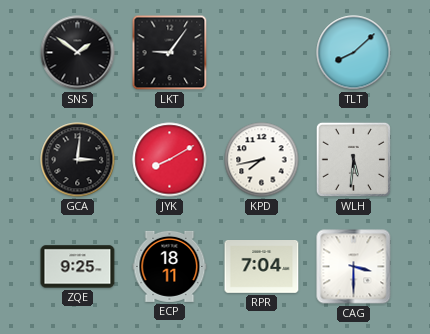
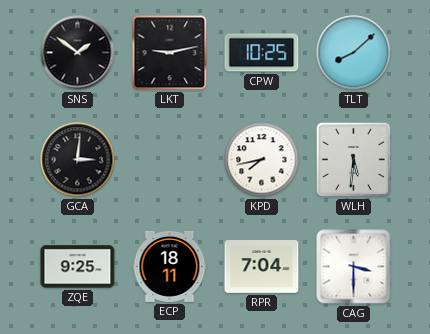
LKT: 9:06 -> 9:13 (170, 53)
CPW: none -> 10:25 (262, 53)
JYK: 8:10 -> none (170, 160)
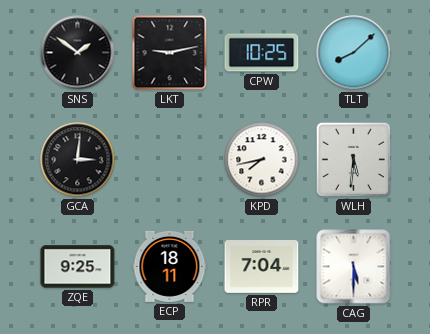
CAG: 3:30 -> 5:30 (354, 267)
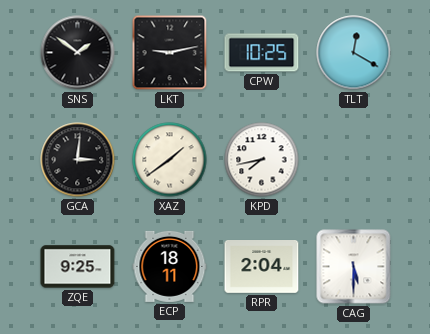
TLT: 8:08 -> 12:20 (354, 53)
XAZ: none -> 1:39 (170, 160)
WLH: 5:31 -> none (353, 159)
RPR: 7:04 -> 2:04 (262, 267)
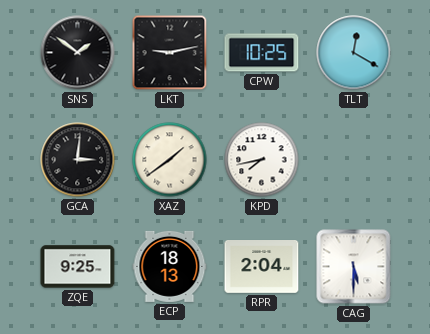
ECP: 18:11 -> 18:13 (170, 266)
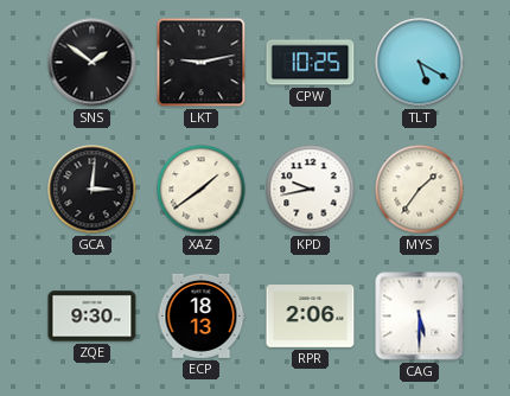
TLT: 12:20 -> 5:20 (420, 63)
KPD: 7:43 -> 9:43 (311, 190)
MYS: none -> 1:36 (420, 190)
ZQE: 9:25 -> 9:30 (93, 317)
RPR: 2:04 -> 2:06 (311, 317)
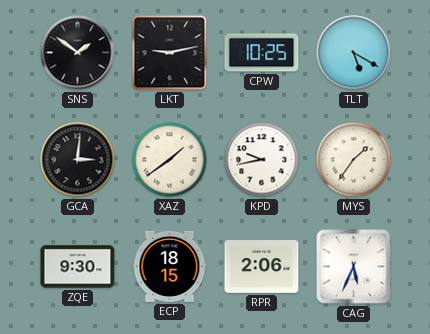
ECP: 18:13 -> 18:15 (170, 266)
CAG: 5:30 -> 5:34 (354, 267)
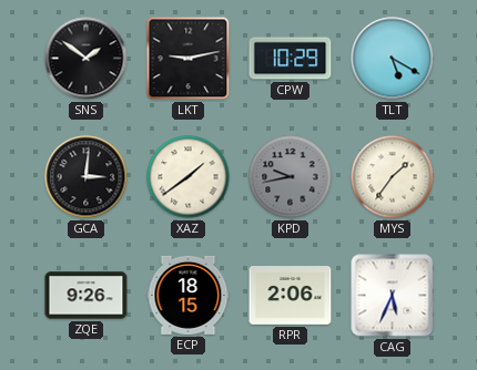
CPW: 10:25 -> 10:29 (291, 59)
KPD dial: white -> grey (291, 177)
ZQE: 9:30 -> 9:26 (87, 296)
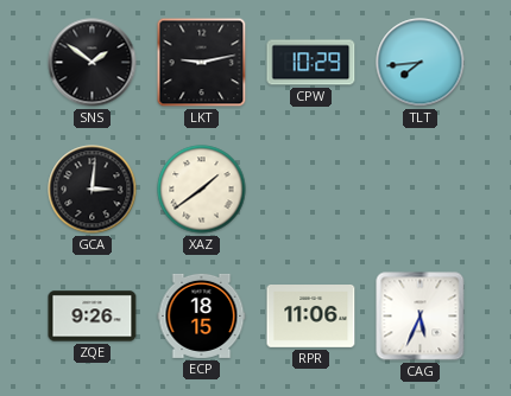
TLT: 5:20 -> 7:44 (421, 63)
KPD: 9:43 -> none (291, 177)
MYS: 1:36 -> none (393, 177)
RPR: 2:06 -> 11:06 (311, 317)
